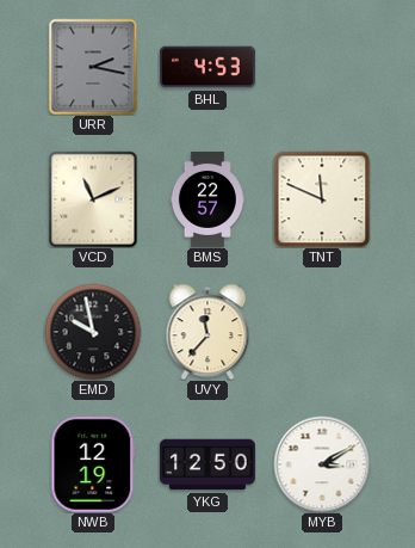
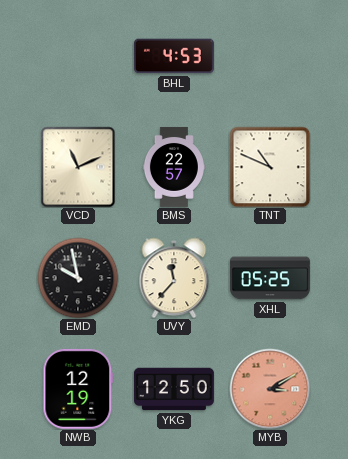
URR: 2:17 -> none (93, 67)
TNT: 11:49 -> 10:49 (270, 167)
XHL: none -> 05:25 (270, 278)
MYB dial: white -> salmon (270, 389)
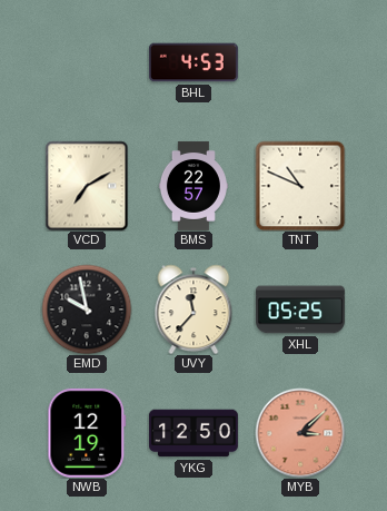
VCD: 11:11 -> 7:10 (87, 186)
MYB: 3:10 -> 3:08 (300, 433)
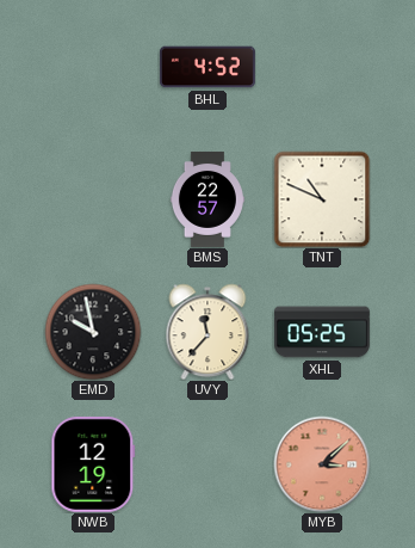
BHL: 4:53 -> 4:52 (207, 67)
VCD: 7:10 -> none (87, 186)
YKG: 12:50 -> none (193, 433)
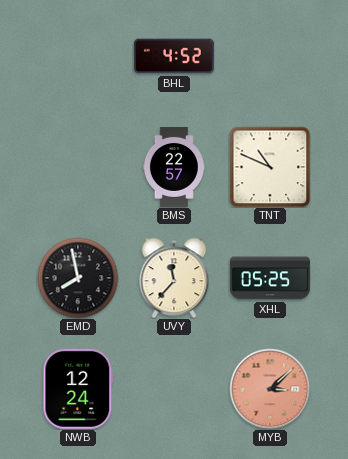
EMD: 9:58 -> 7:58 (78, 278)
NWB: 12:19 -> 12:24 (78, 389)
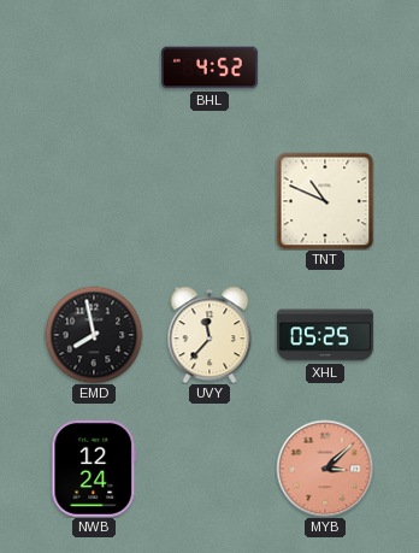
BMS: 22:57 -> none (174, 167)
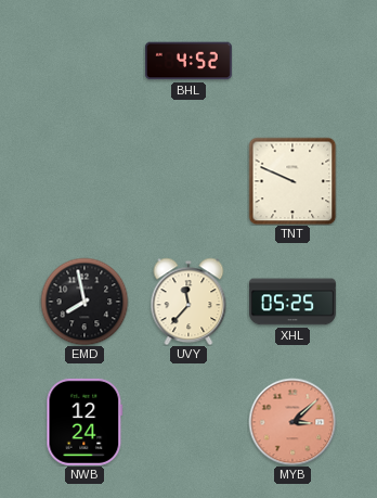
TNT: 10:49 -> 9:49 (292, 181)
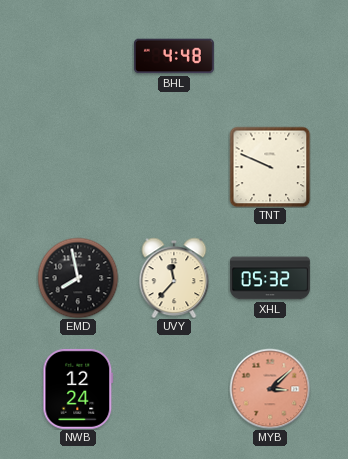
BHL: 4:52 -> 4:48 (174, 56)
XHL: 05:25 -> 05:32 (270, 278)
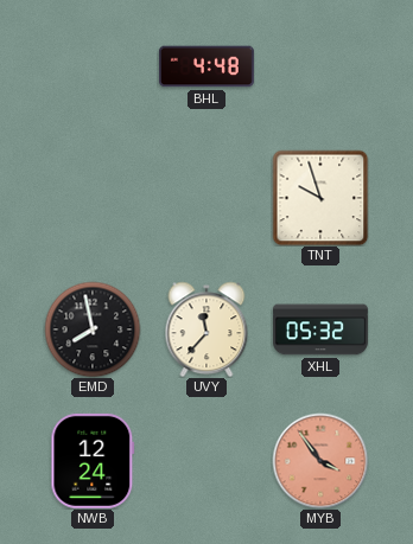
TNT: 9:49 -> 9:57 (320, 198)
MYB: 3:08 -> 3:54 (320, 461)
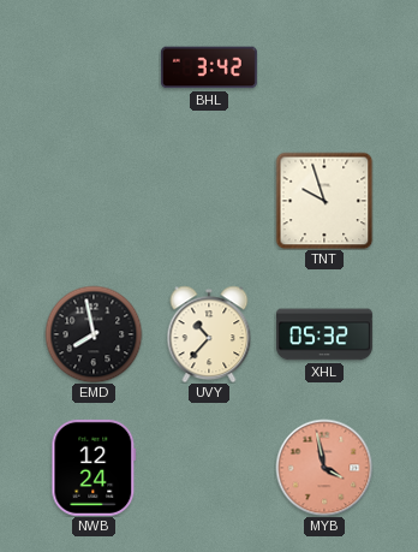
BHL: 4:48 -> 3:42 (209, 67)
UVY: 11:37 -> 10:37 (209, 334)
MYB: 3:54 -> 3:58 (324, 468)
